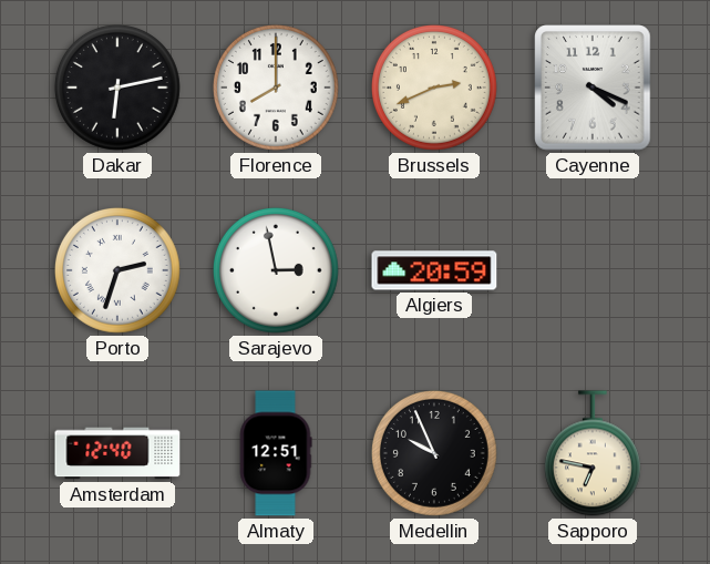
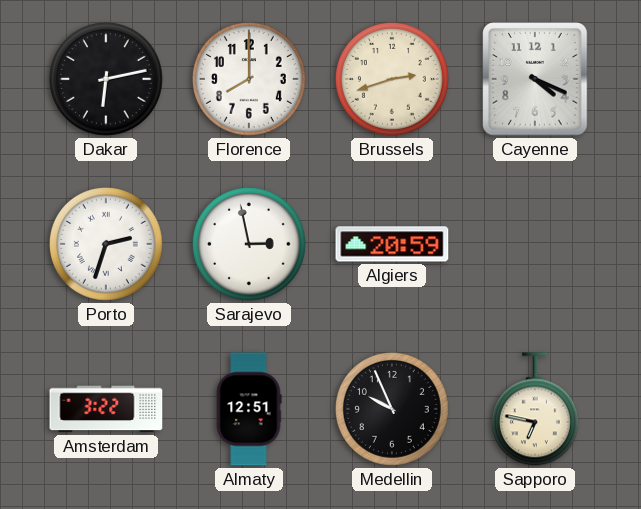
Brussels: 2:41 -> 2:42 (392, 79)
Amsterdam: 12:40 -> 3:22 (106, 409)
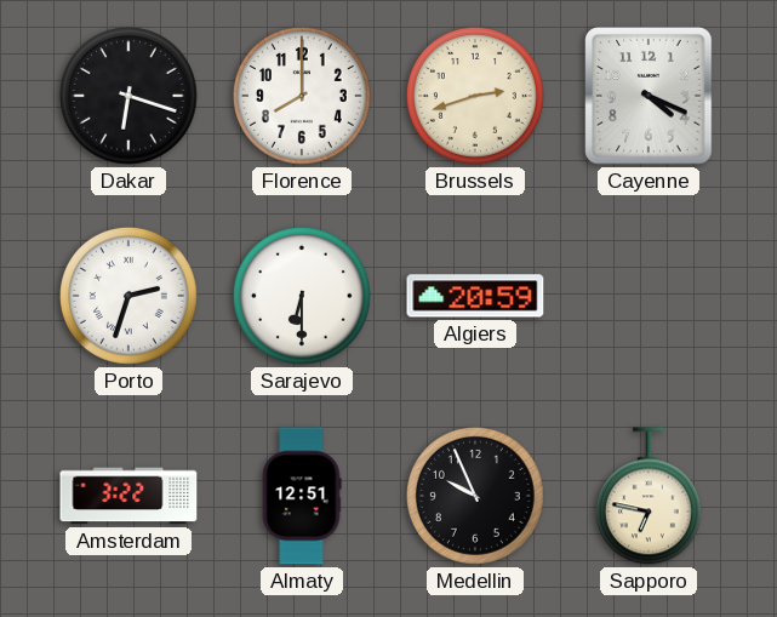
Dakar: 6:13 -> 6:18 (128, 96)
Sarajevo: 2:58 -> 6:30 (302, 296)
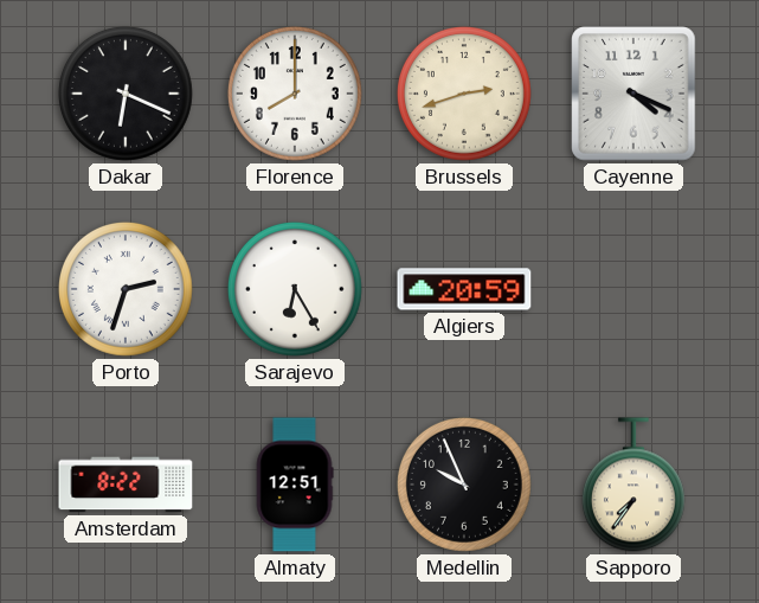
Dakar: 6:18 -> 6:19 (126, 94)
Sarajevo: 6:30 -> 6:25 (295, 289)
Amsterdam: 3:22 -> 8:22 (126, 485)
Sapporo: 6:47 -> 7:36 (633, 485)
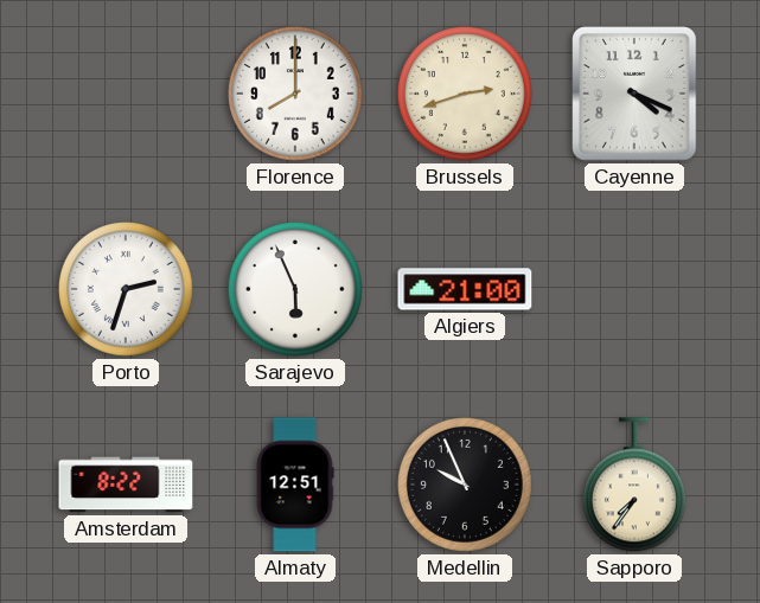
Dakar: 6:19 -> none (126, 94)
Sarajevo: 6:25 -> 5:56 (295, 289)
Algiers: 20:59 -> 21:00 (465, 289)
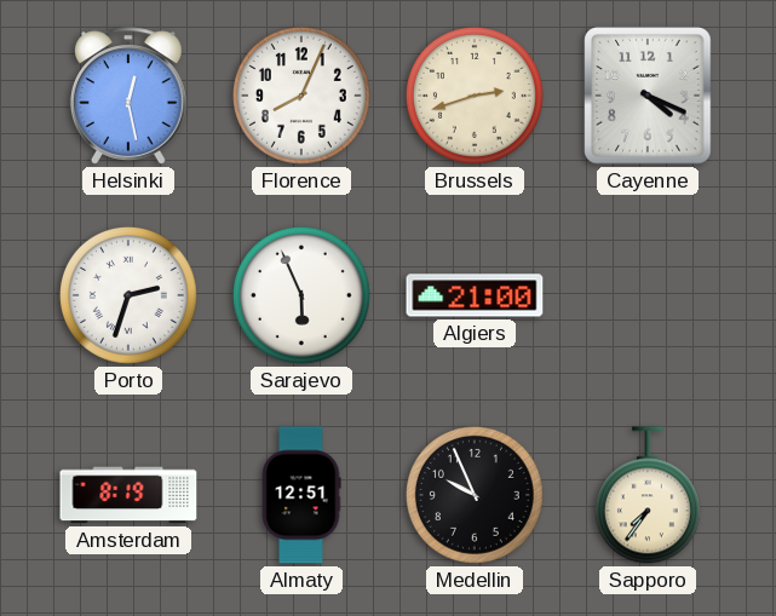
Helsinki: none -> 12:28 (128, 96)
Florence: 8:00 -> 8:04 (301, 96)
Amsterdam: 8:22 -> 8:19 (128, 495)
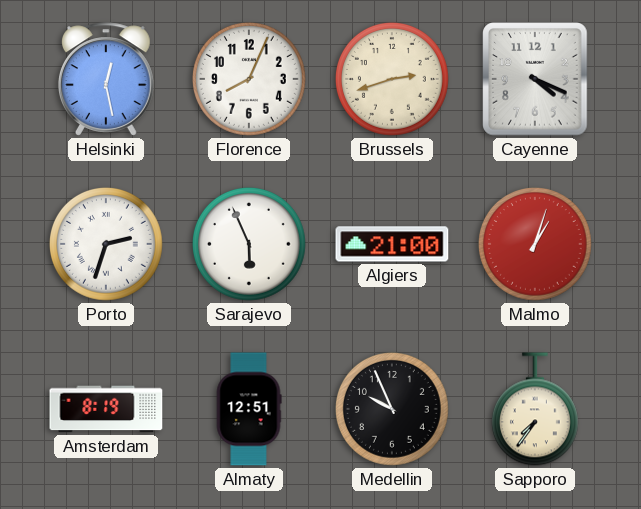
Malmo: none -> 1:03 (535, 244)
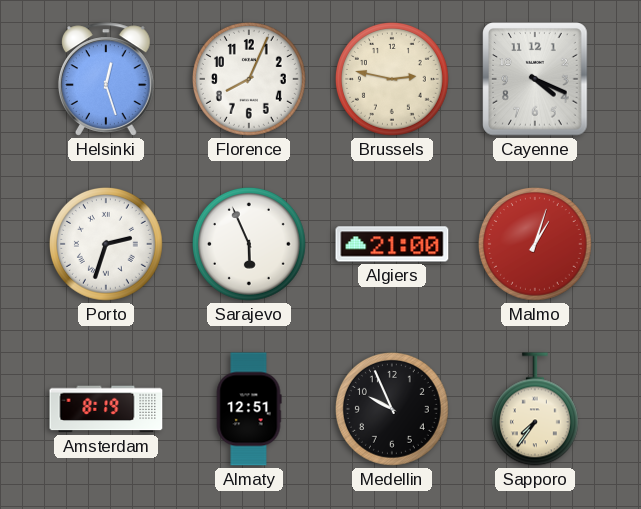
Helsinki: 12:28 -> 12:27 (106, 79)
Brussels: 2:42 -> 2:47 (392, 79)
